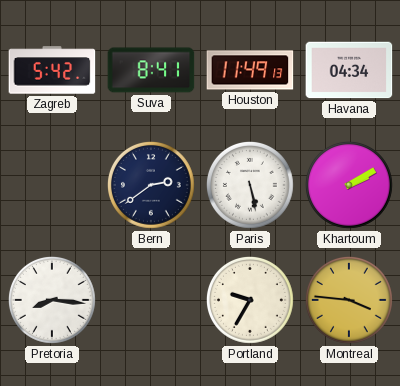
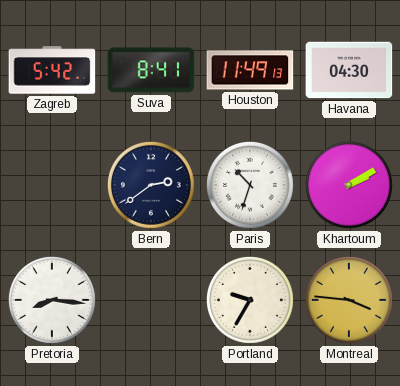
Havana: 04:34 -> 04:30 (349, 70)
Paris: 5:28 -> 10:33 (250, 185)
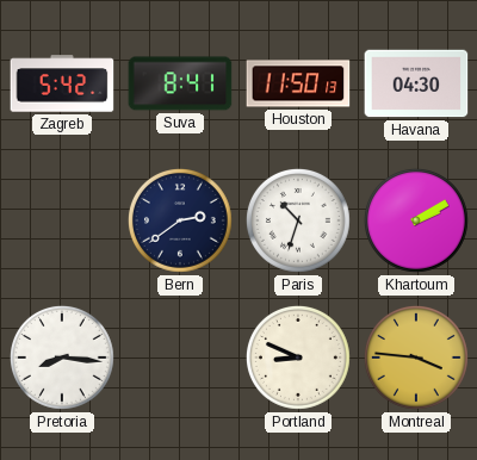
Houston: 11:49 -> 11:50 (298, 83)
Portland: 9:35 -> 8:49 (298, 358)
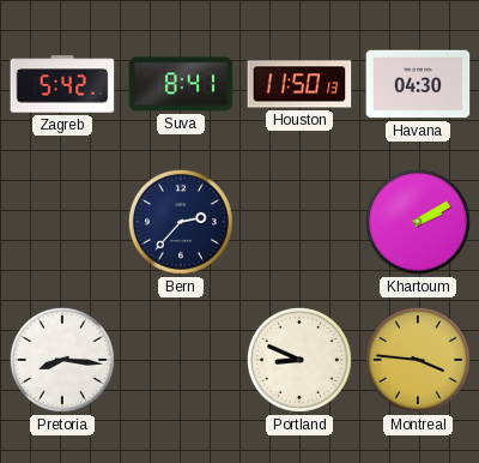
Bern: 2:39 -> 2:37 (181, 222)
Paris: 10:33 -> none (298, 220)
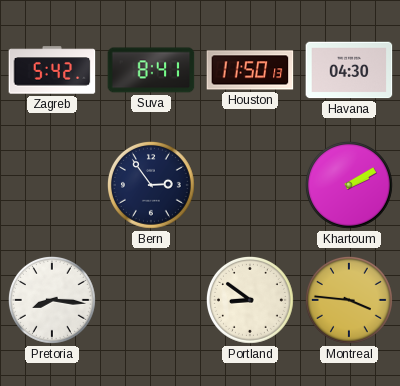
Bern: 2:37 -> 2:54 (151, 185)
Portland: 8:49 -> 8:51 (250, 300)
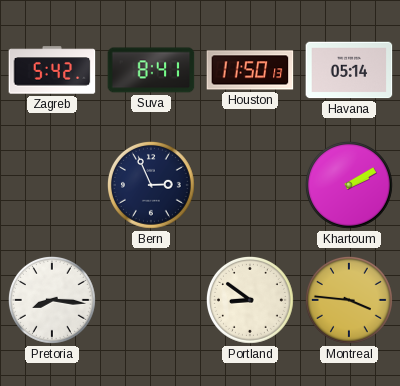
Havana: 04:30 -> 05:14 (349, 70)
Bern: 2:54 -> 2:56 (151, 185)
